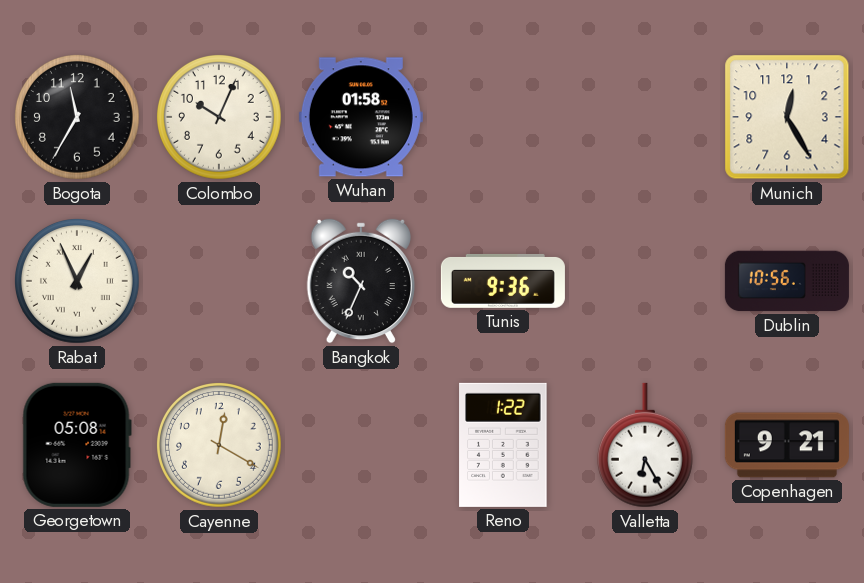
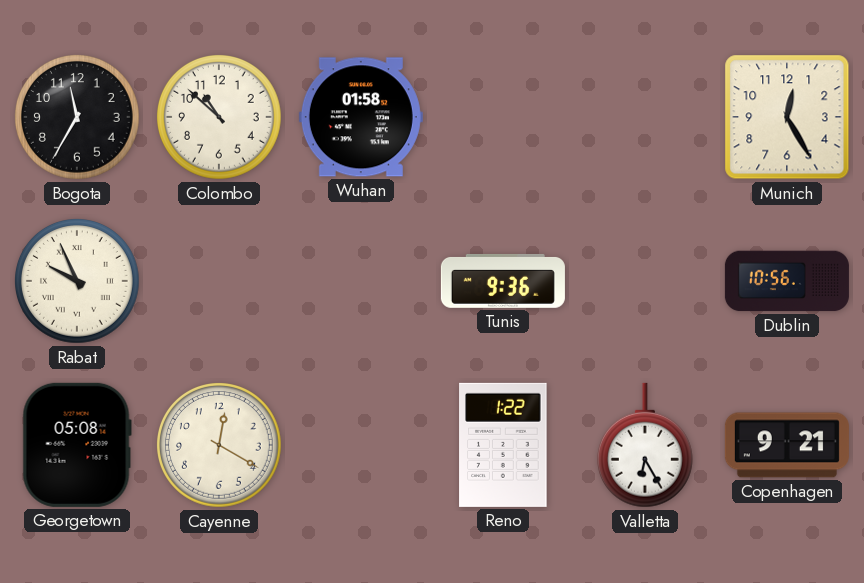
Colombo: 10:04 -> 10:52 (220, 118)
Rabat: 12:56 -> 9:56 (78, 282)
Bangkok: 10:34 -> none (361, 281)
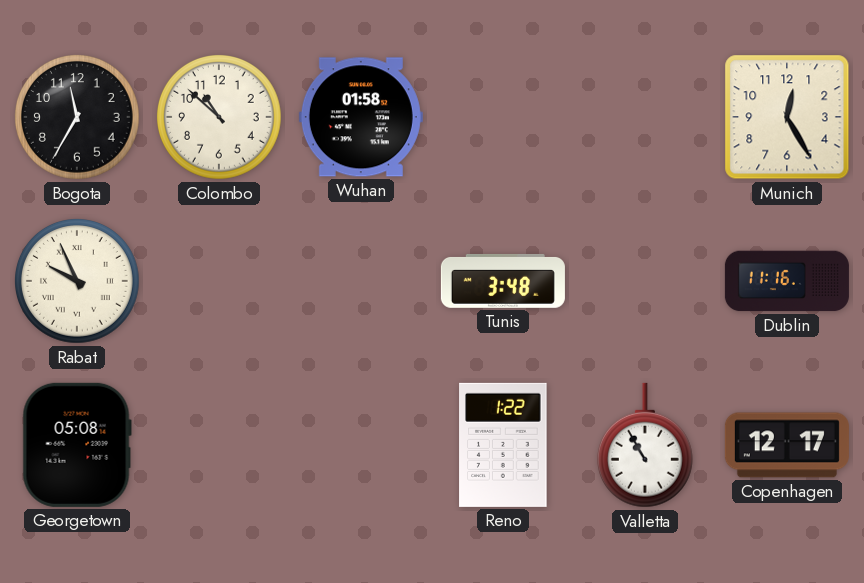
Tunis: 9:36 -> 3:48 (503, 281)
Dublin: 10:56 -> 11:16 (787, 281)
Cayenne: 12:20 -> none (220, 446)
Valletta: 6:25 -> 10:55 (645, 445)
Copenhagen: 9:21 -> 12:17 (787, 445)
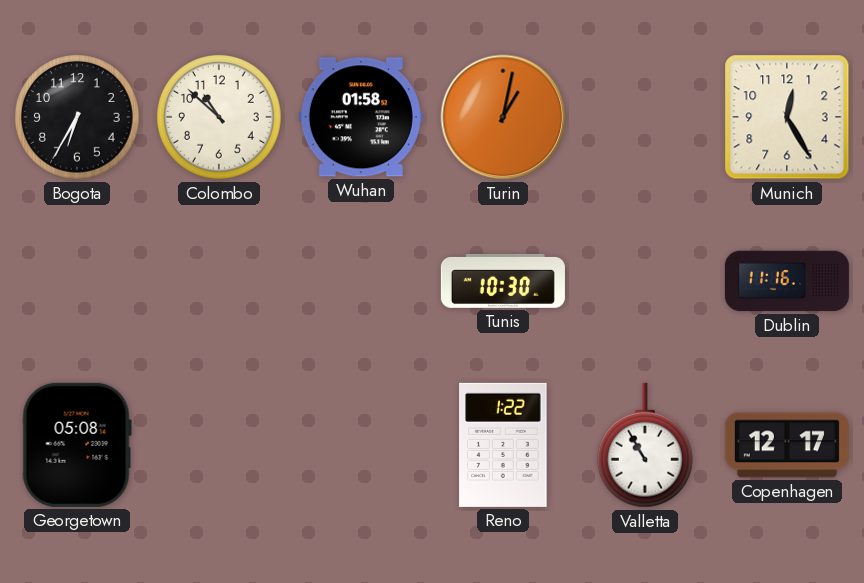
Bogota: 11:35 -> 6:35 (78, 118)
Turin: none -> 1:02 (503, 117)
Rabat: 9:56 -> none (78, 282)
Tunis: 3:48 -> 10:30 (503, 281)
